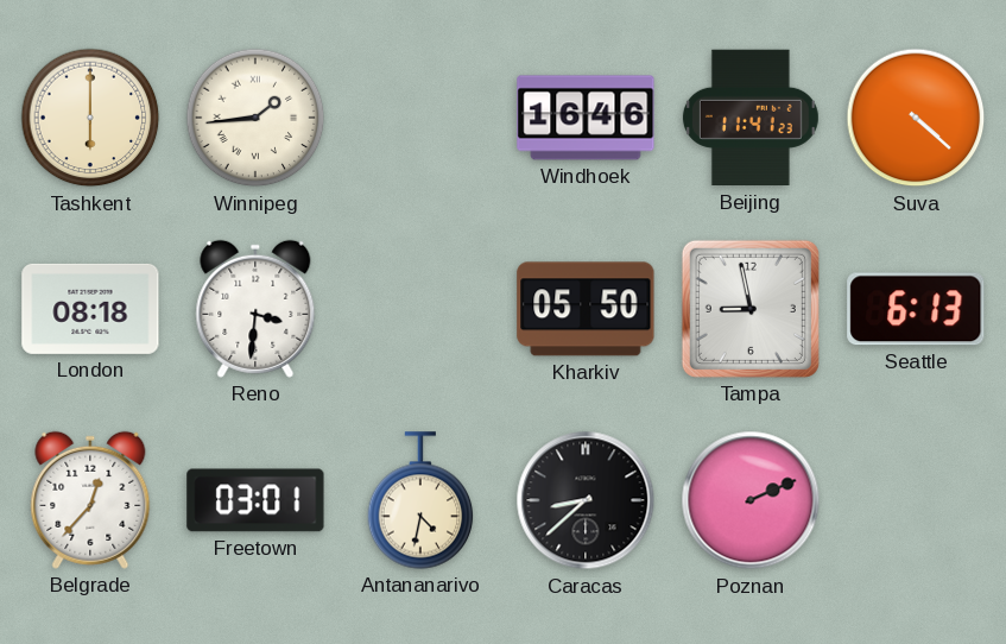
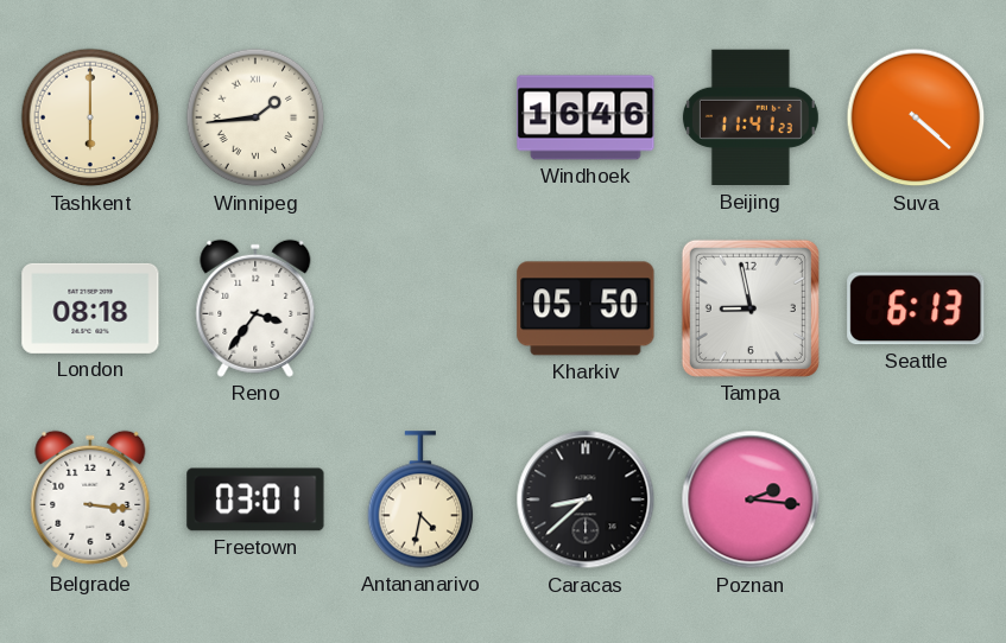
Reno: 3:31 -> 3:36 (255, 308)
Belgrade: 12:37 -> 3:16 (90, 499)
Poznan: 2:11 -> 2:16 (751, 499)
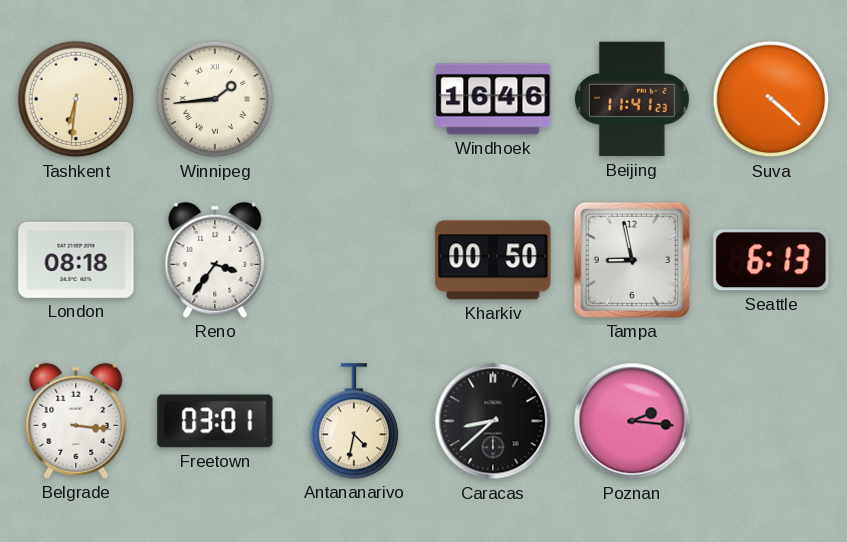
Tashkent: 6:00 -> 6:31 (76, 99)
Kharkiv: 05:50 -> 00:50 (493, 260)
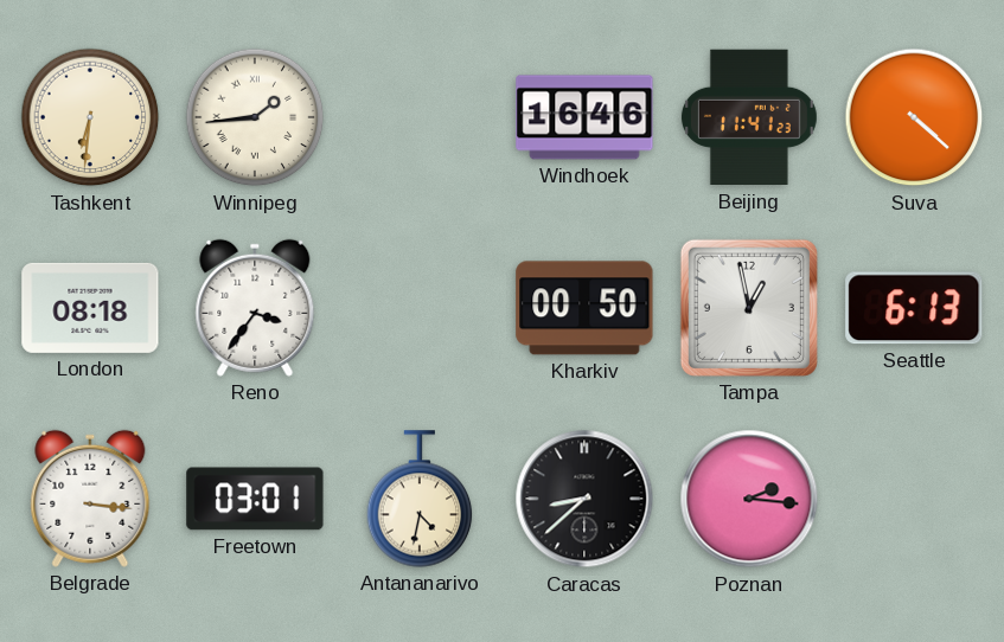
Tampa: 8:58 -> 12:58 (749, 308)
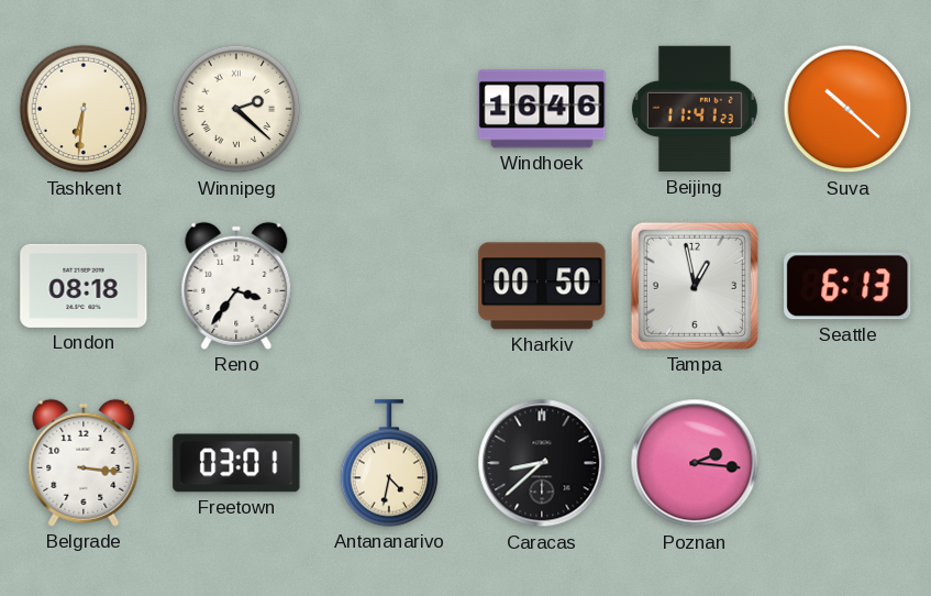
Winnipeg: 1:44 -> 2:22 (236, 109)
Suva: 4:22 -> 10:22 (847, 109)
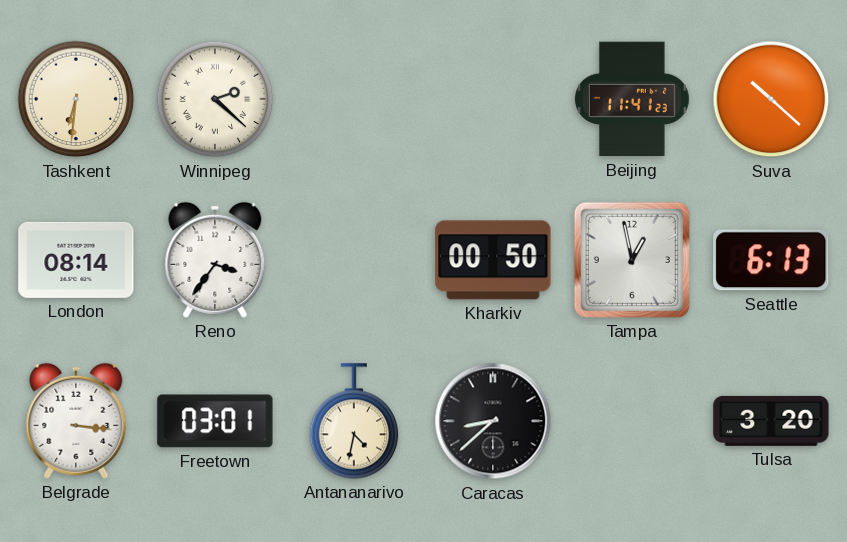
Windhoek: 16:46 -> none (542, 109)
London: 08:18 -> 08:14 (76, 260)
Poznan: 2:16 -> none (695, 463)
Tulsa: none -> 3:20 (771, 421)
